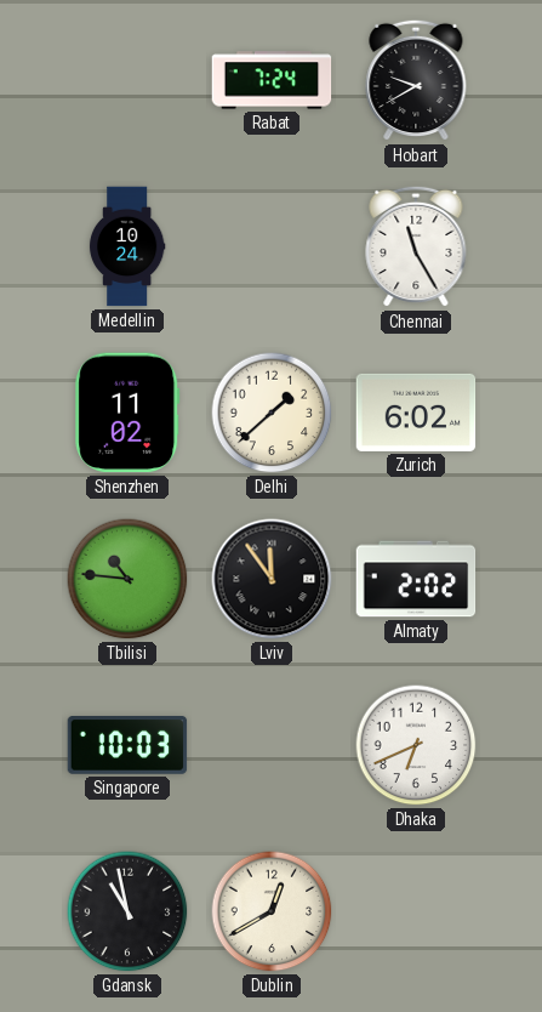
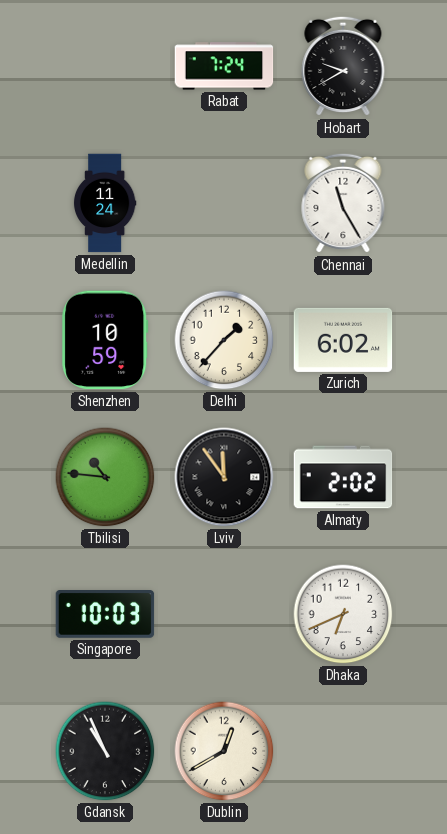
Medellin: 10:24 -> 11:24 (105, 203)
Shenzhen: 11:02 -> 10:59 (105, 340)
Delhi: 1:38 -> 1:37 (224, 340)
Gdansk: 10:58 -> 10:56 (105, 751)
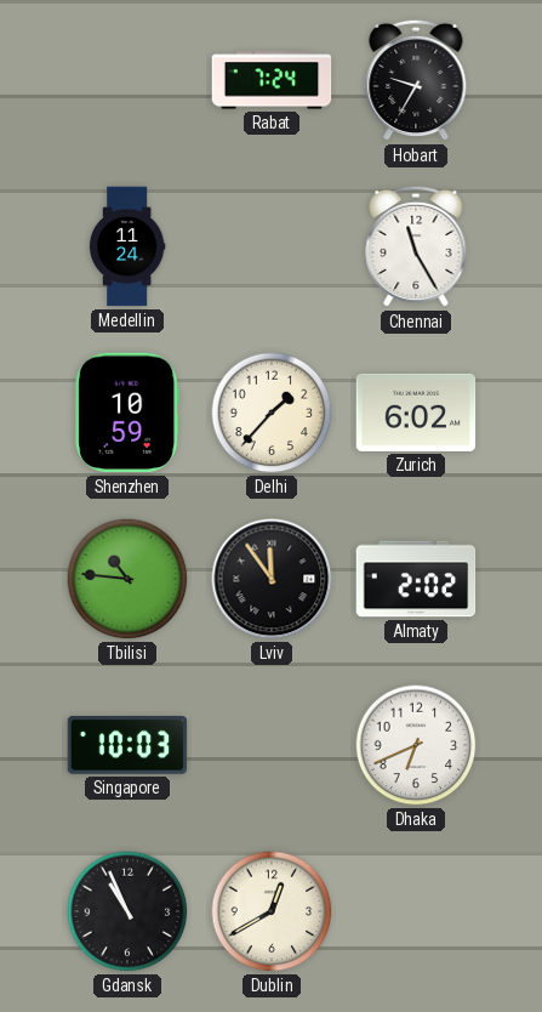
Hobart: 9:40 -> 9:35 (416, 80)
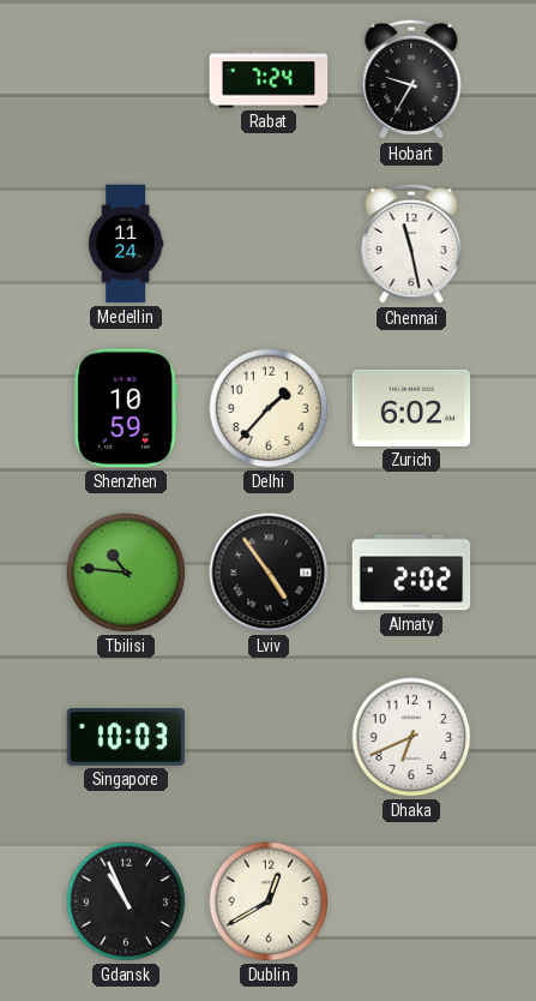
Chennai: 11:25 -> 11:28 (411, 244)
Lviv: 11:54 -> 4:54 (269, 573)
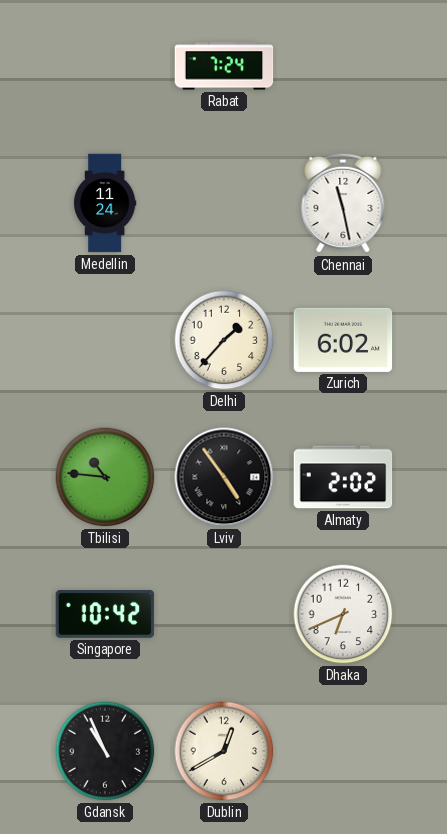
Hobart: 9:35 -> none (411, 79)
Shenzhen: 10:59 -> none (126, 408)
Singapore: 10:03 -> 10:42 (105, 614)
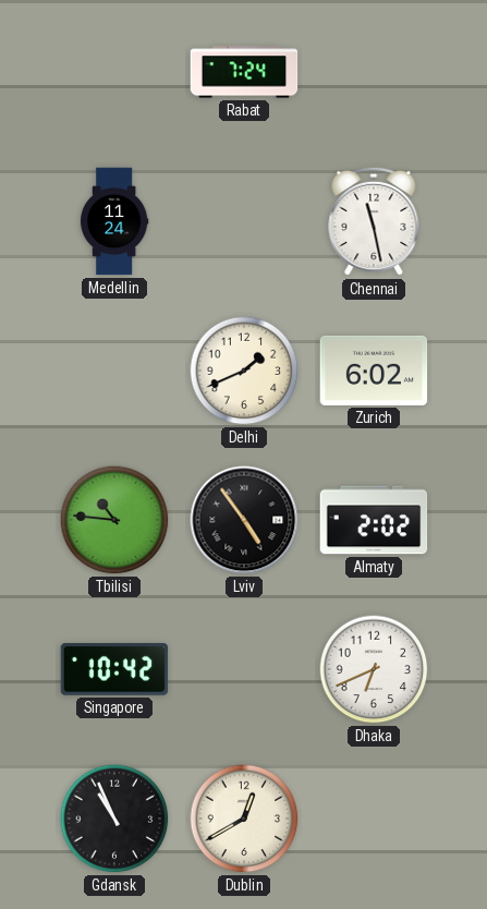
Delhi: 1:37 -> 1:41 (244, 371)
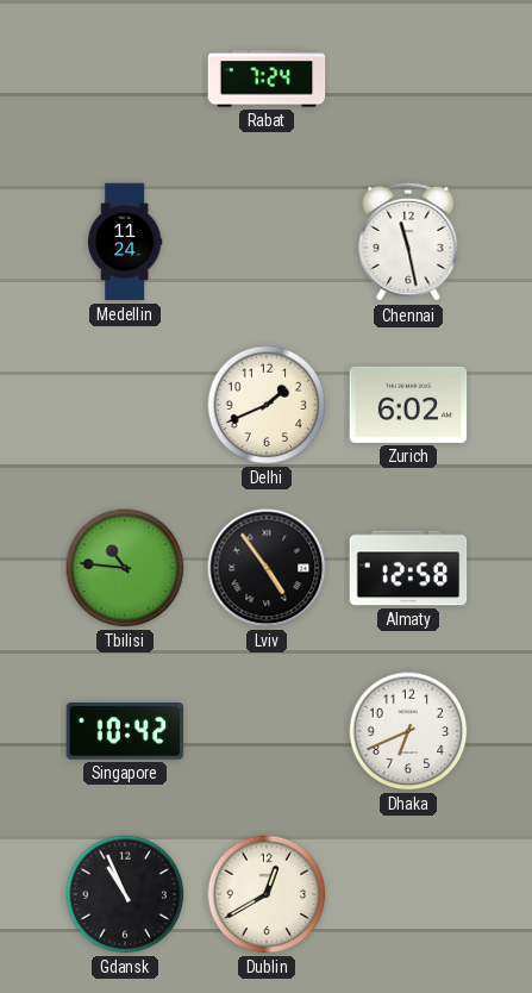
Almaty: 2:02 -> 12:58 (408, 568)
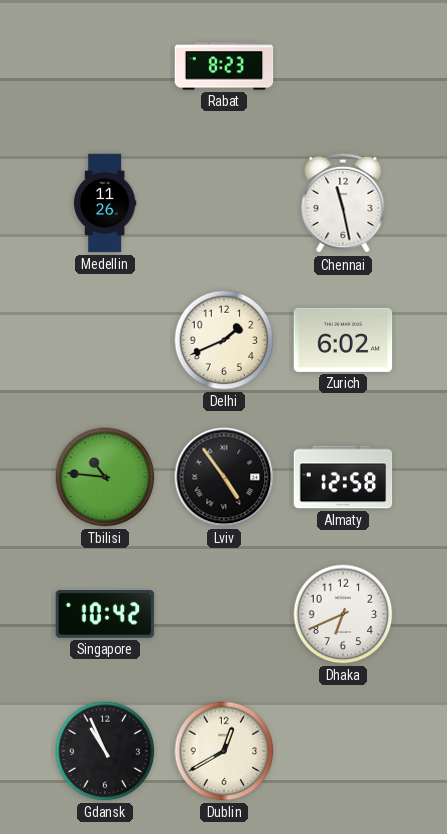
Rabat: 7:24 -> 8:23 (224, 66)
Medellin: 11:24 -> 11:26 (105, 203)
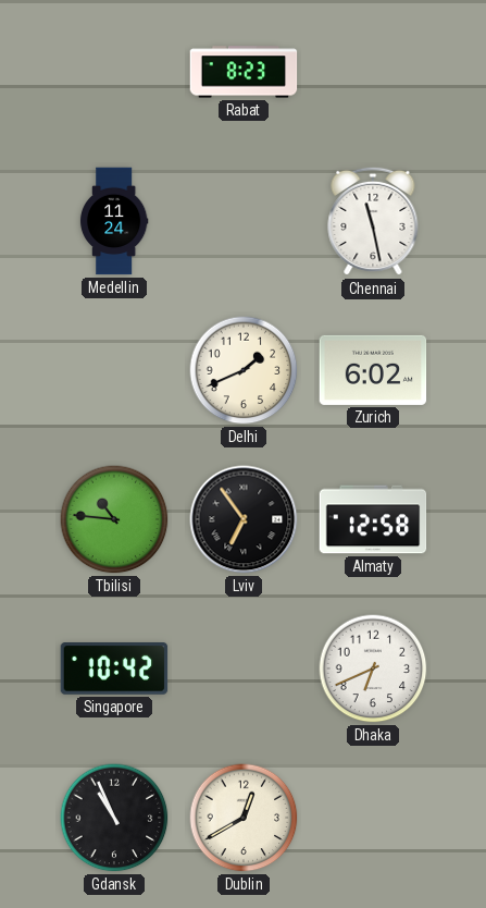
Medellin: 11:26 -> 11:24 (114, 221)
Lviv: 4:54 -> 6:54 (244, 519)
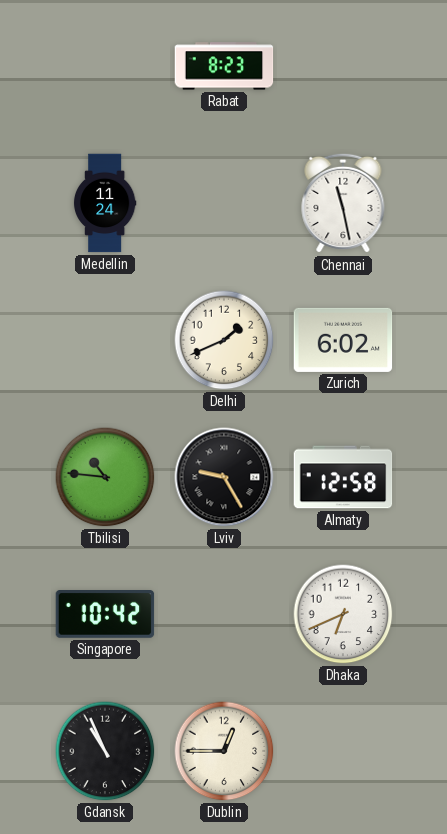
Lviv: 6:54 -> 9:25 (224, 477)
Dublin: 12:40 -> 12:45 (224, 751)
